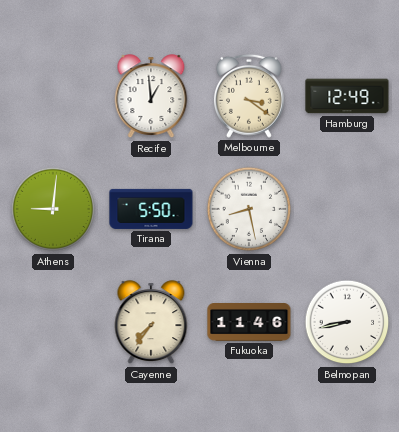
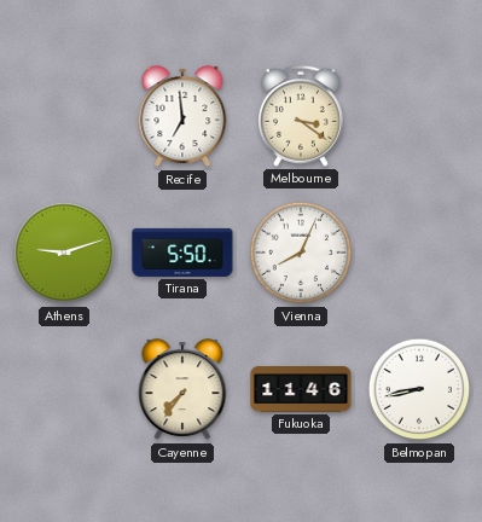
Recife: 12:59 -> 6:59 (182, 117)
Hamburg: 12:49 -> none (347, 96)
Athens: 9:01 -> 9:12 (64, 253)
Vienna: 8:28 -> 8:04 (301, 253)
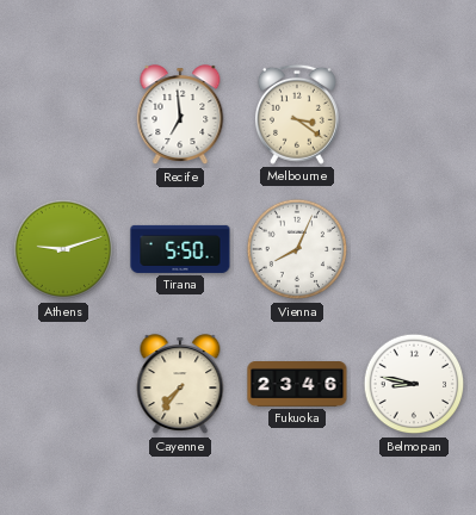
Fukuoka: 11:46 -> 23:46 (297, 385)
Belmopan: 8:43 -> 8:47 (414, 384)
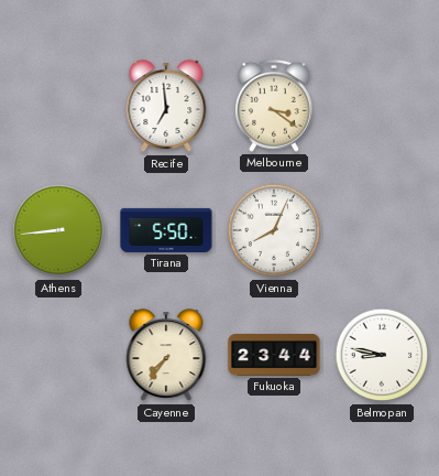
Athens: 9:12 -> 8:44 (58, 230)
Fukuoka: 23:46 -> 23:44 (274, 356)
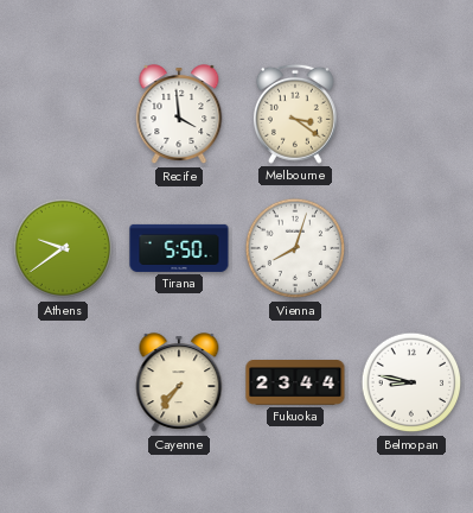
Recife: 6:59 -> 3:59 (179, 115)
Athens: 8:44 -> 9:39 (63, 248)
Vienna: 8:04 -> 8:03 (295, 248)
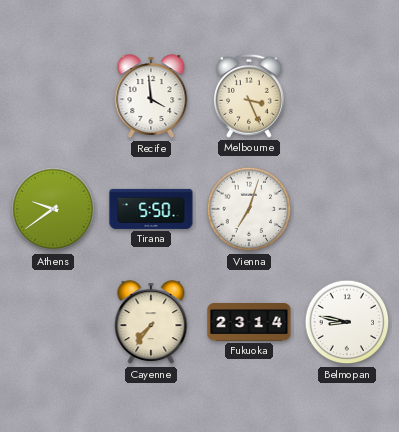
Melbourne: 3:21 -> 3:26 (249, 96)
Vienna: 8:03 -> 7:03 (249, 209)
Fukuoka: 23:44 -> 23:14 (249, 323)
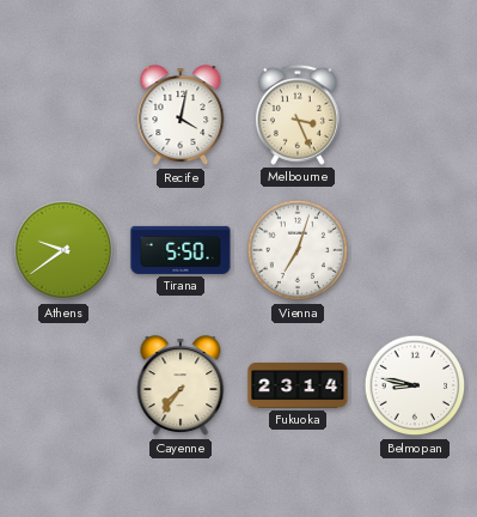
Recife: 3:59 -> 4:02 (181, 116)
